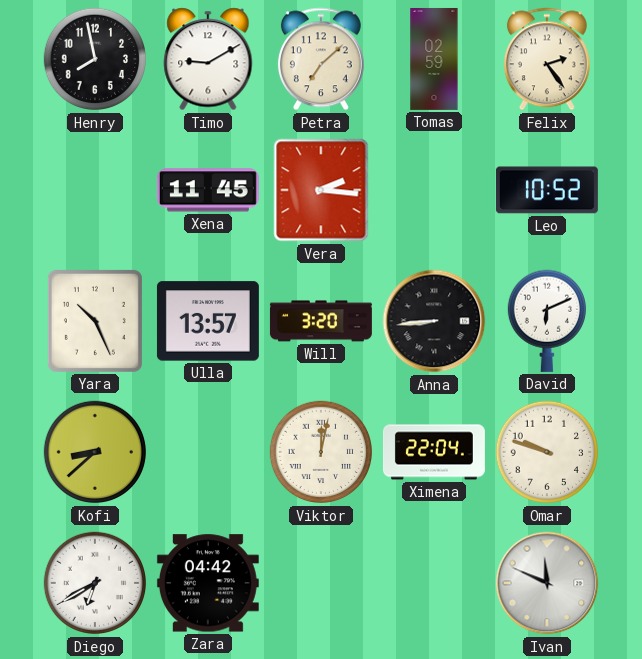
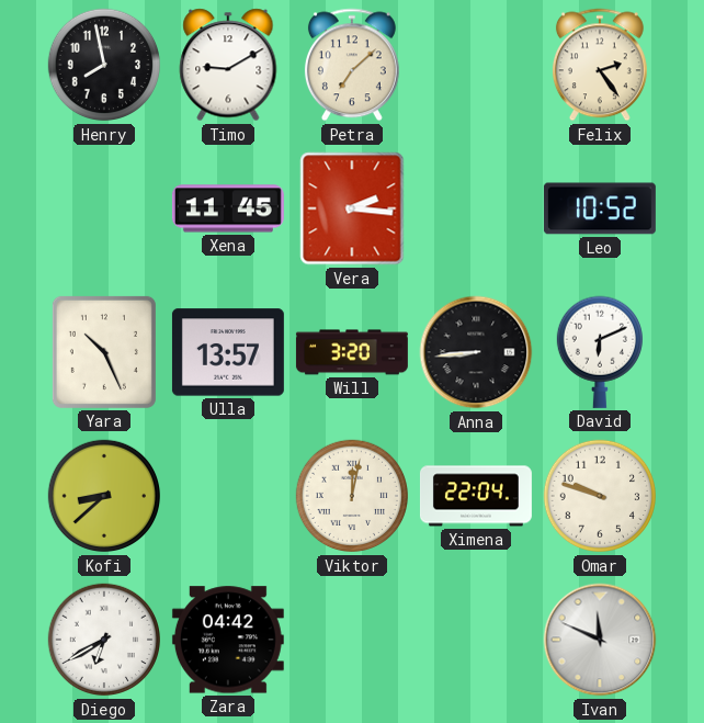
Tomas: 02:59 -> none (434, 59)
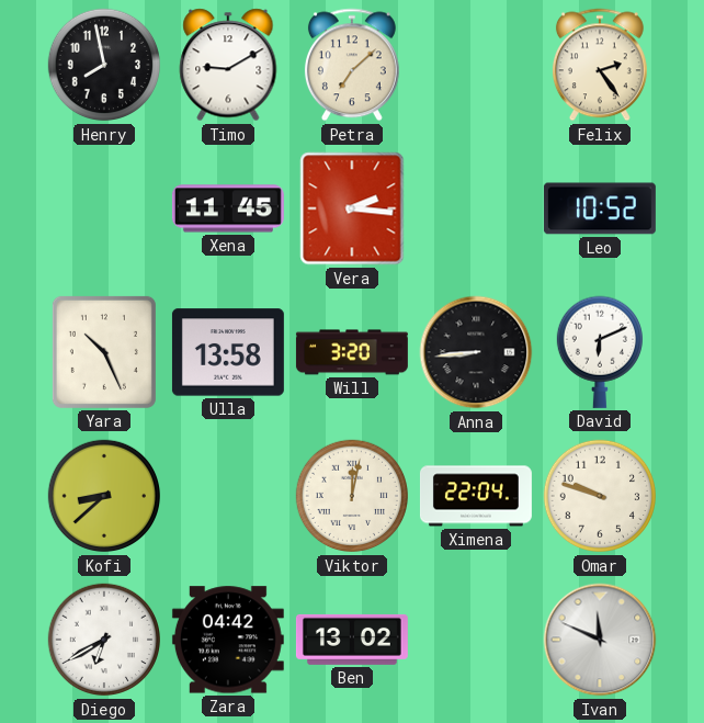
Ulla: 13:57 -> 13:58 (228, 352)
Ben: none -> 13:02 (352, 640)
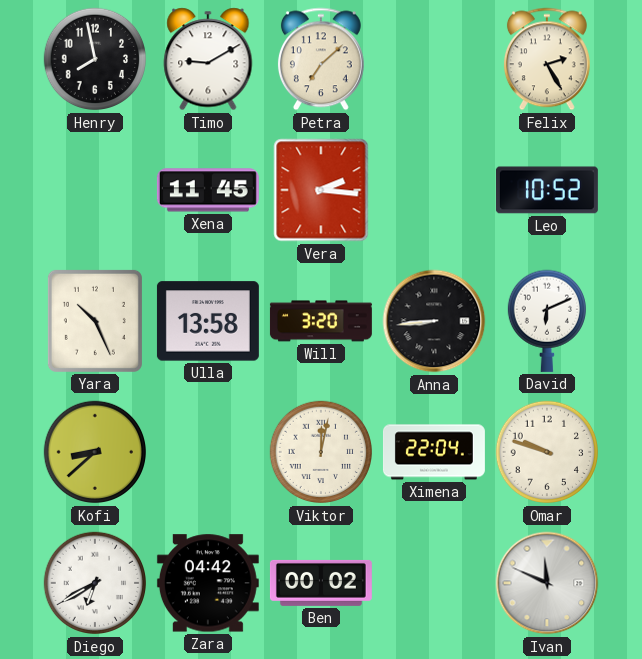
Felix: 2:24 -> 2:25 (547, 59)
Ben: 13:02 -> 00:02 (321, 583)
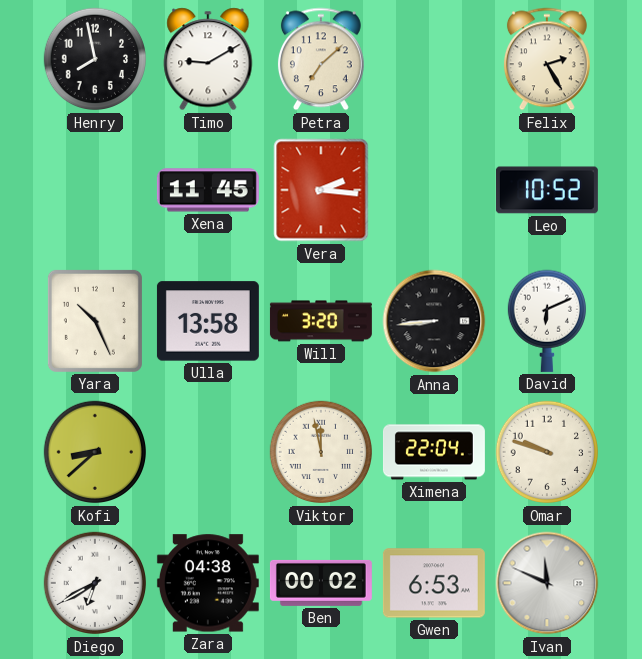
Viktor: 12:02 -> 11:58 (321, 452)
Zara: 04:42 -> 04:38 (208, 583)
Gwen: none -> 6:53 (434, 583)
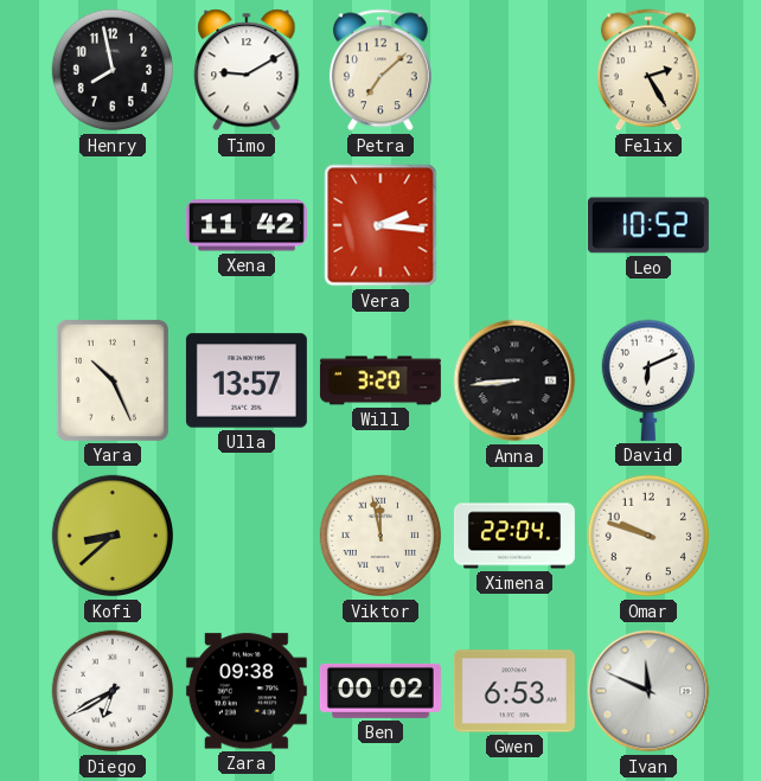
Xena: 11:45 -> 11:42 (247, 225)
Ulla: 13:58 -> 13:57 (247, 380)
Zara: 04:38 -> 09:38 (247, 691)
